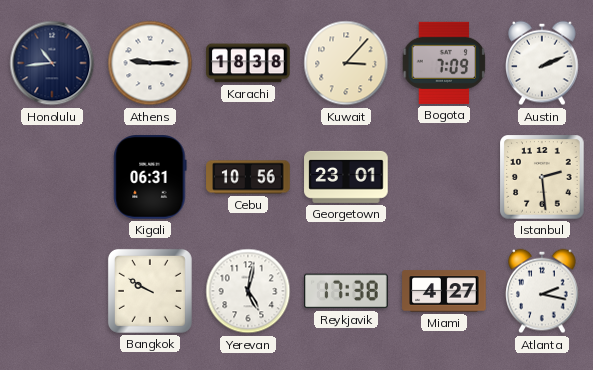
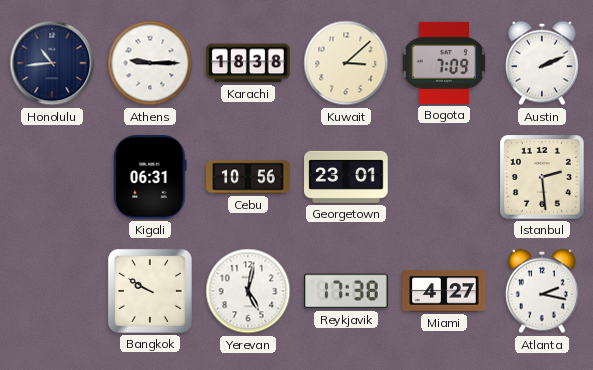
Kuwait: 3:07 -> 3:08 (346, 63)
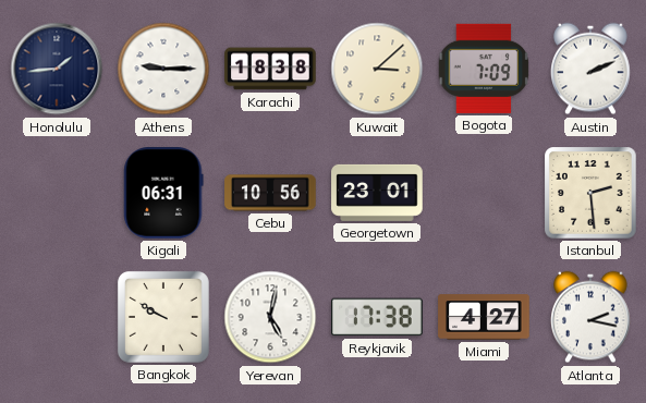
Honolulu: 10:44 -> 1:44 (57, 69)
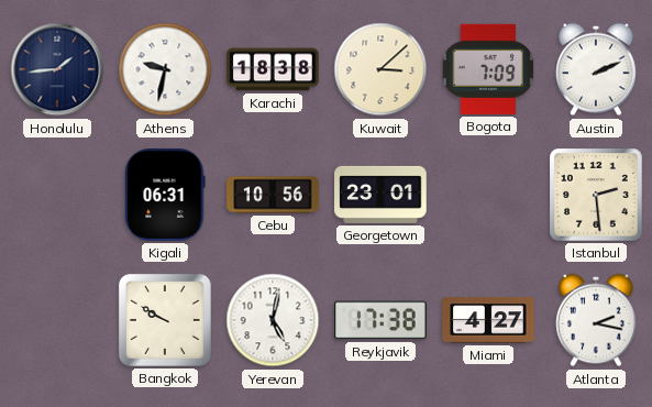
Athens: 9:15 -> 9:32 (165, 69)
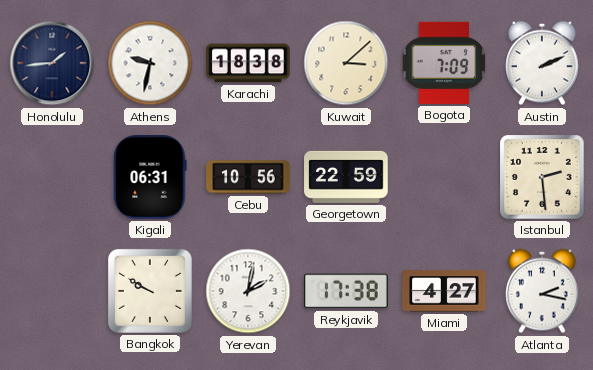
Georgetown: 23:01 -> 22:59 (346, 177)
Yerevan: 5:02 -> 2:02 (248, 291)
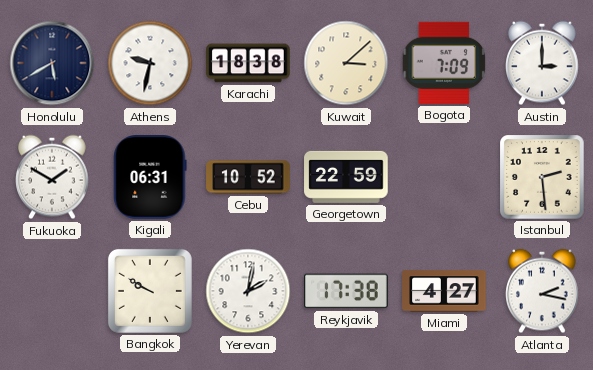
Honolulu: 1:44 -> 5:40 (52, 63)
Austin: 2:11 -> 3:00 (542, 63)
Fukuoka: none -> 1:50 (52, 177)
Cebu: 10:56 -> 10:52 (248, 177)
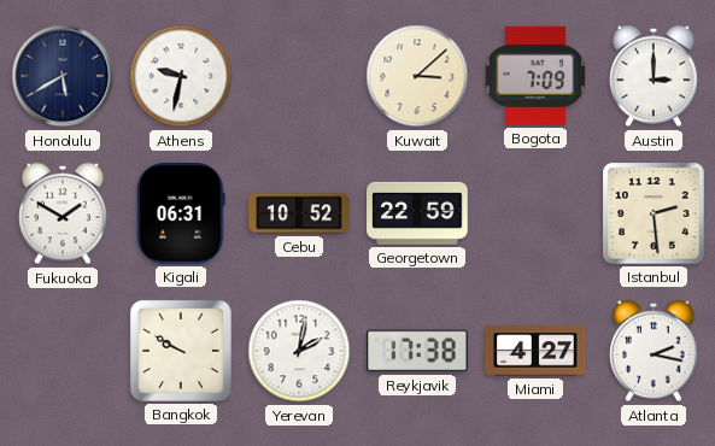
Karachi: 18:38 -> none (248, 63)
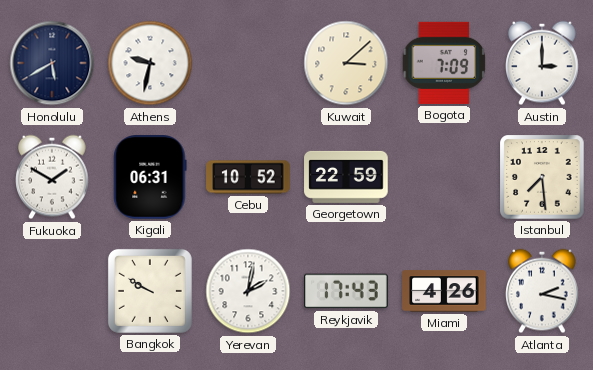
Istanbul: 2:29 -> 7:29 (542, 177)
Reykjavik: 17:38 -> 17:43 (346, 291)
Miami: 4:27 -> 4:26 (444, 291)
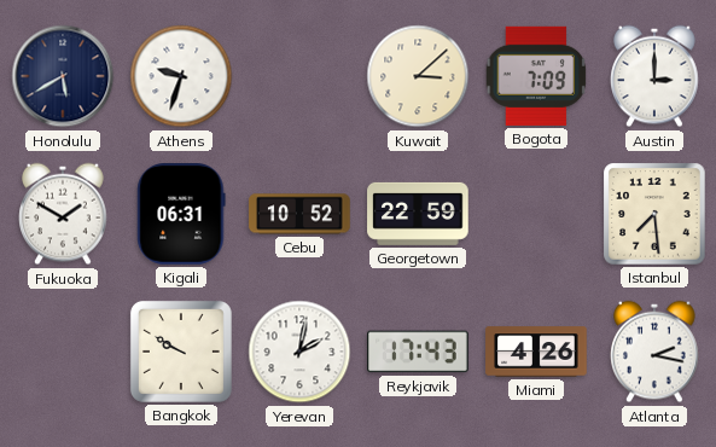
Athens: 9:32 -> 9:33 (181, 76)
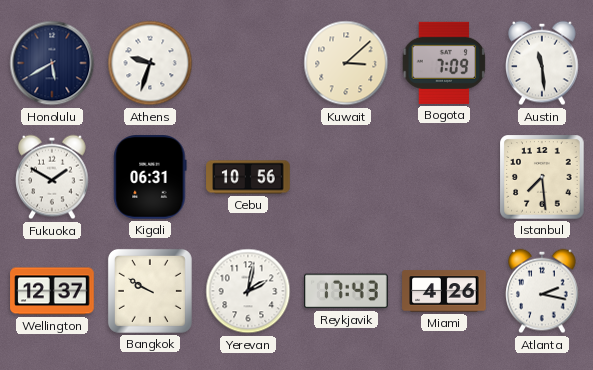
Austin: 3:00 -> 11:29 (542, 63)
Cebu: 10:52 -> 10:56 (248, 177)
Georgetown: 22:59 -> none (418, 214)
Wellington: none -> 12:37 (52, 291)
